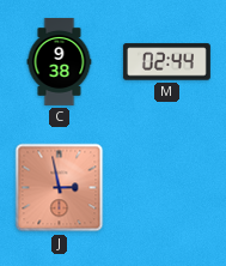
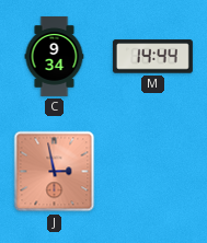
C: 9:38 -> 9:34 (55, 56)
M: 02:44 -> 14:44 (152, 57)
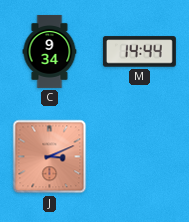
J: 2:58 -> 3:11 (50, 157)
